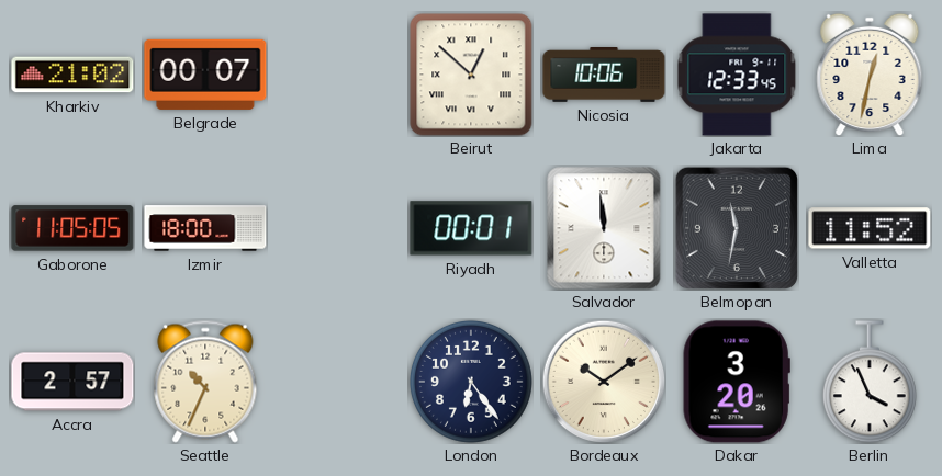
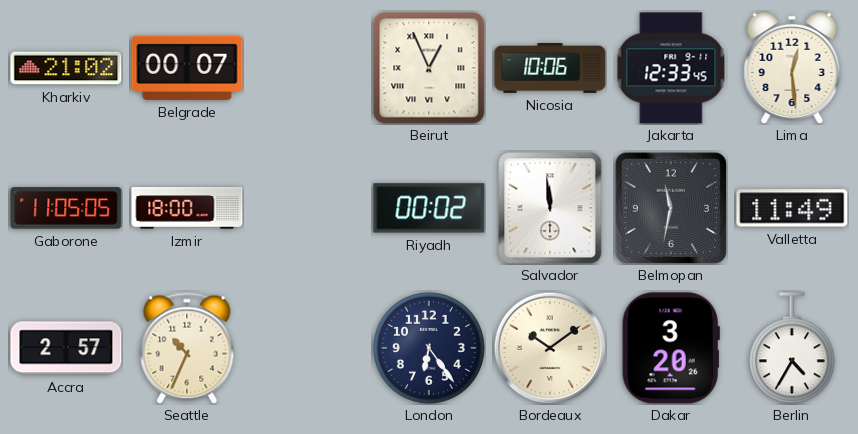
Beirut: 12:52 -> 12:56 (429, 68)
Lima: 12:32 -> 12:29 (792, 68)
Riyadh: 00:01 -> 00:02 (429, 208)
Valletta: 11:52 -> 11:49 (792, 208)
Berlin: 3:56 -> 4:35 (792, 348)
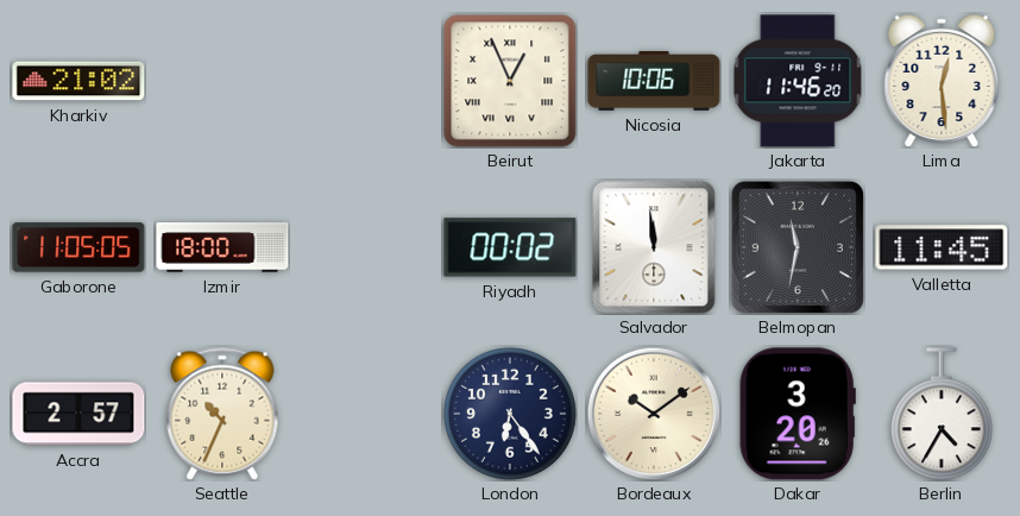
Belgrade: 00:07 -> none (187, 68)
Jakarta: 12:33 -> 11:46 (798, 81)
Valletta: 11:49 -> 11:45 (942, 247)
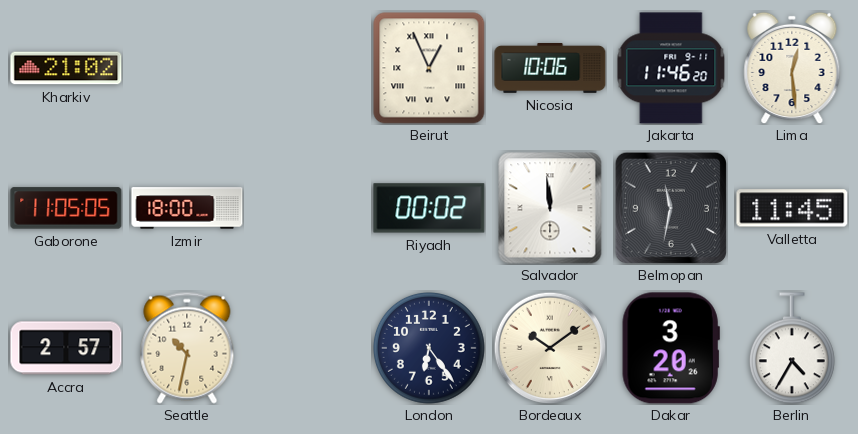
Seattle: 10:34 -> 10:32 (187, 348)
